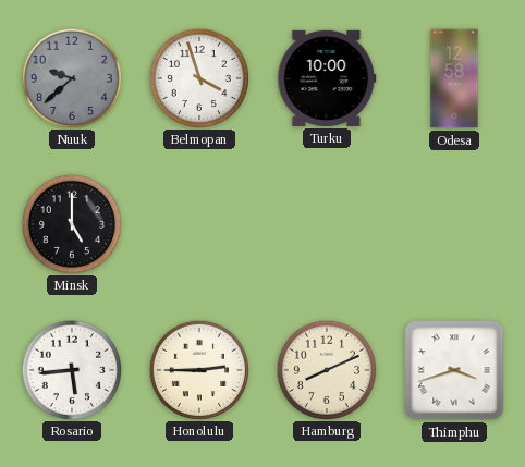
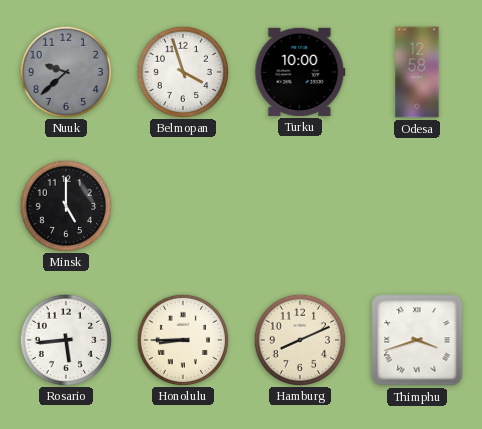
Honolulu: 2:45 -> 8:45 (182, 339)
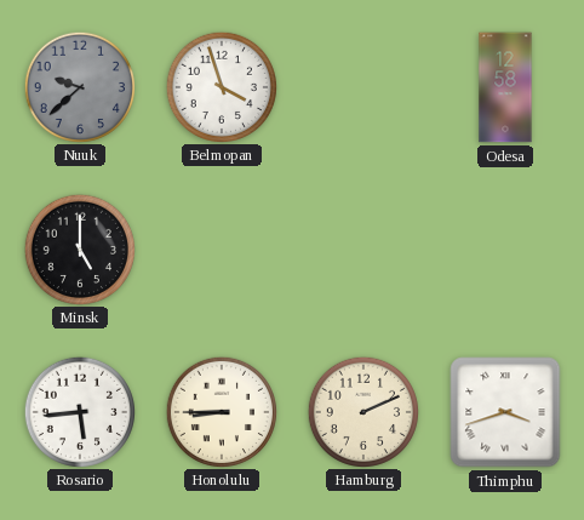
Turku: 10:00 -> none (300, 72)
Hamburg: 8:11 -> 2:11 (362, 411)
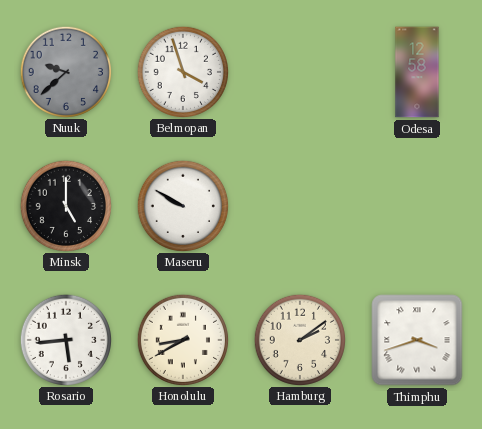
Maseru: none -> 9:50 (182, 205)
Honolulu: 8:45 -> 8:40 (182, 339)
Hamburg: 2:11 -> 2:09 (299, 339)
